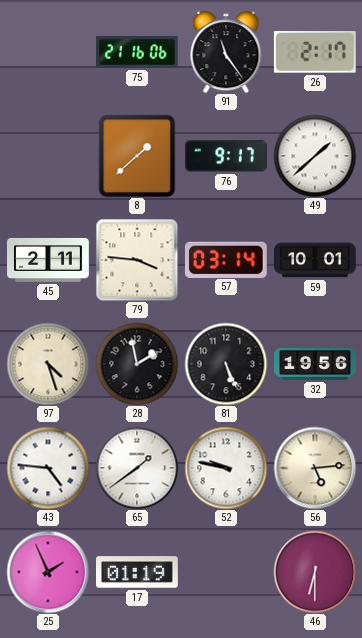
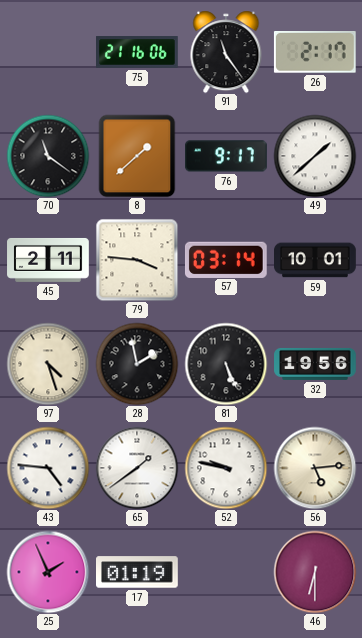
70: none -> 11:21 (48, 156)
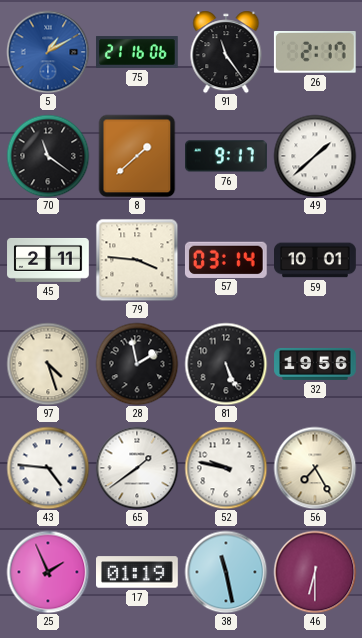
5: none -> 1:10 (48, 52)
56: 5:14 -> 7:25 (315, 468)
38: none -> 11:28 (226, 572)
